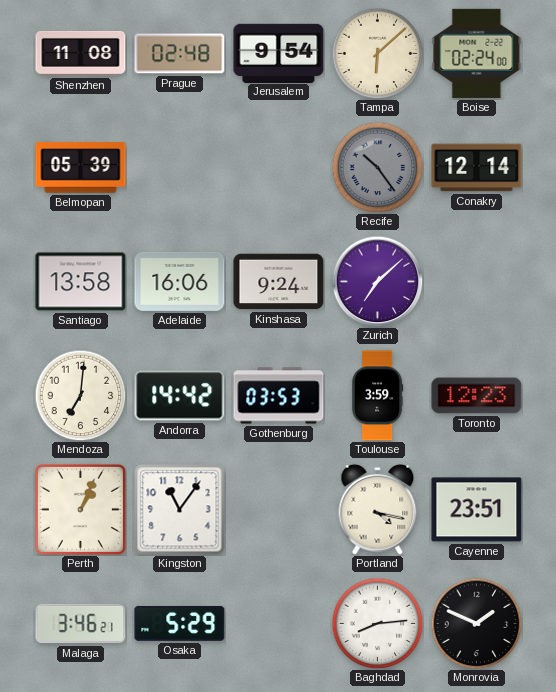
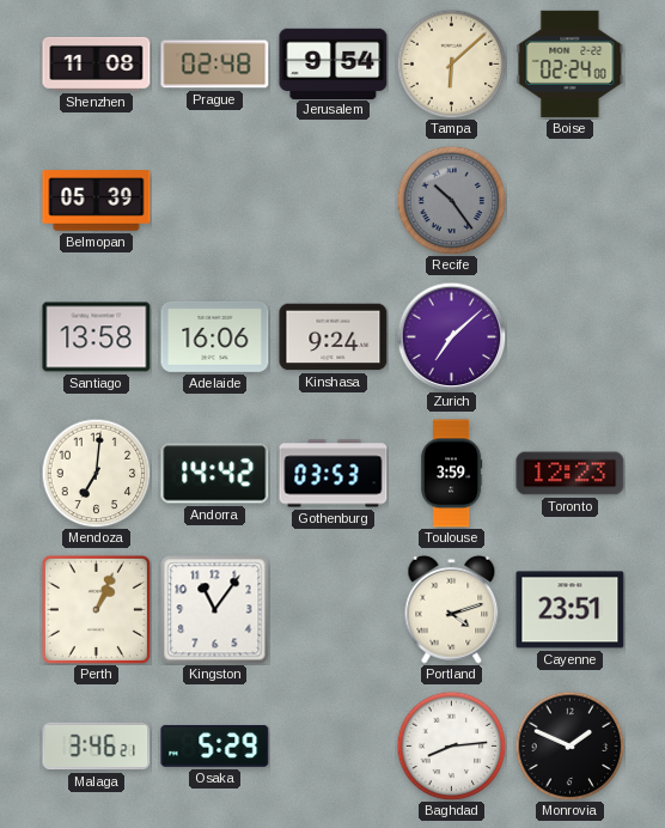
Conakry: 12:14 -> none (477, 168)
Portland: 4:17 -> 4:12 (452, 609)
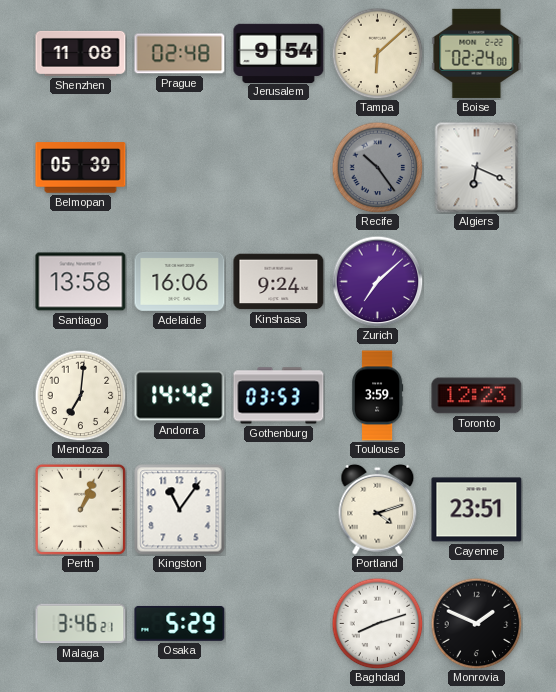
Algiers: none -> 6:19 (477, 168)
Baghdad: 8:14 -> 8:12 (377, 623)
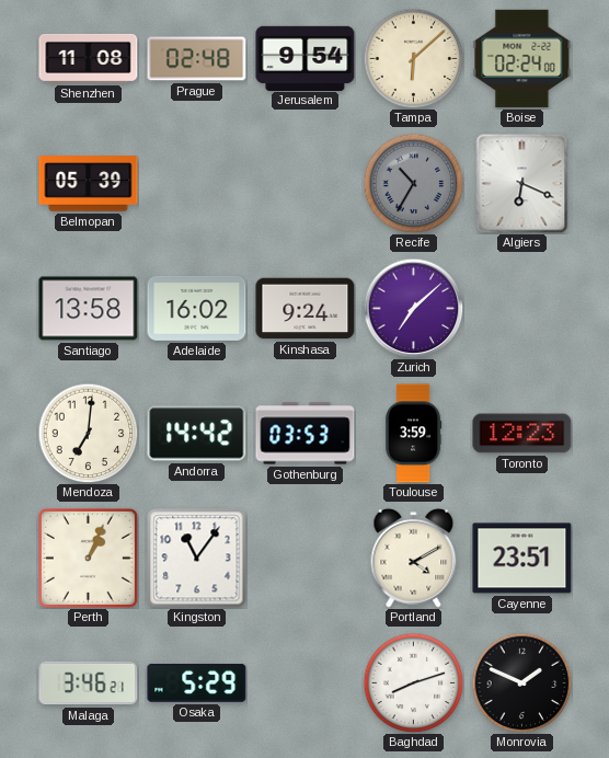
Recife: 10:24 -> 10:35 (413, 183)
Adelaide: 16:06 -> 16:02 (197, 308)
Portland: 4:12 -> 4:10 (414, 558)
